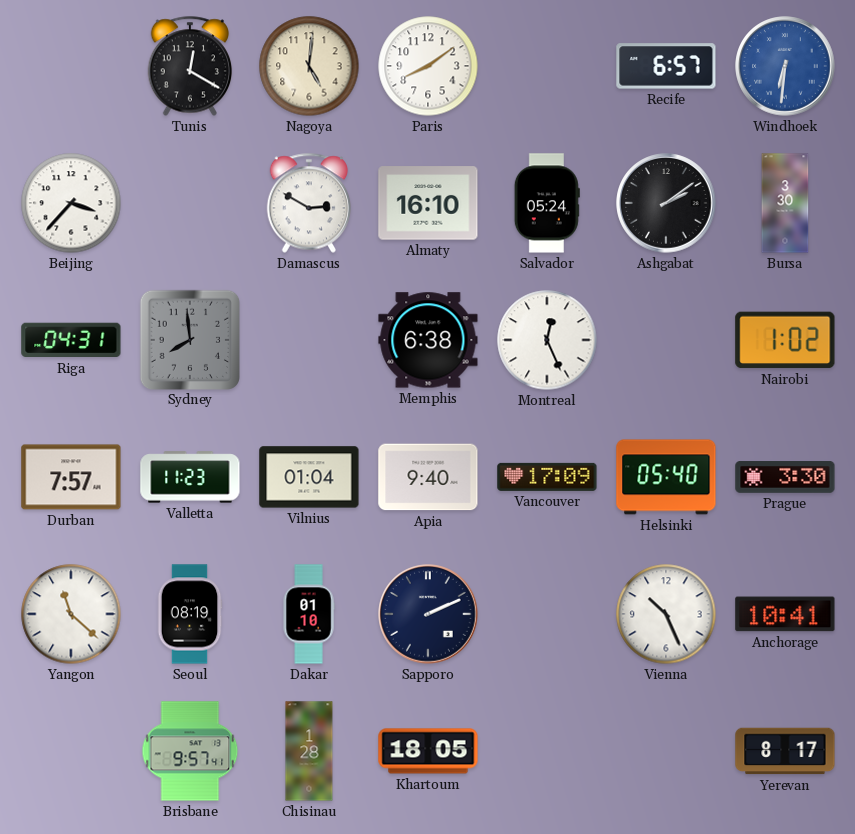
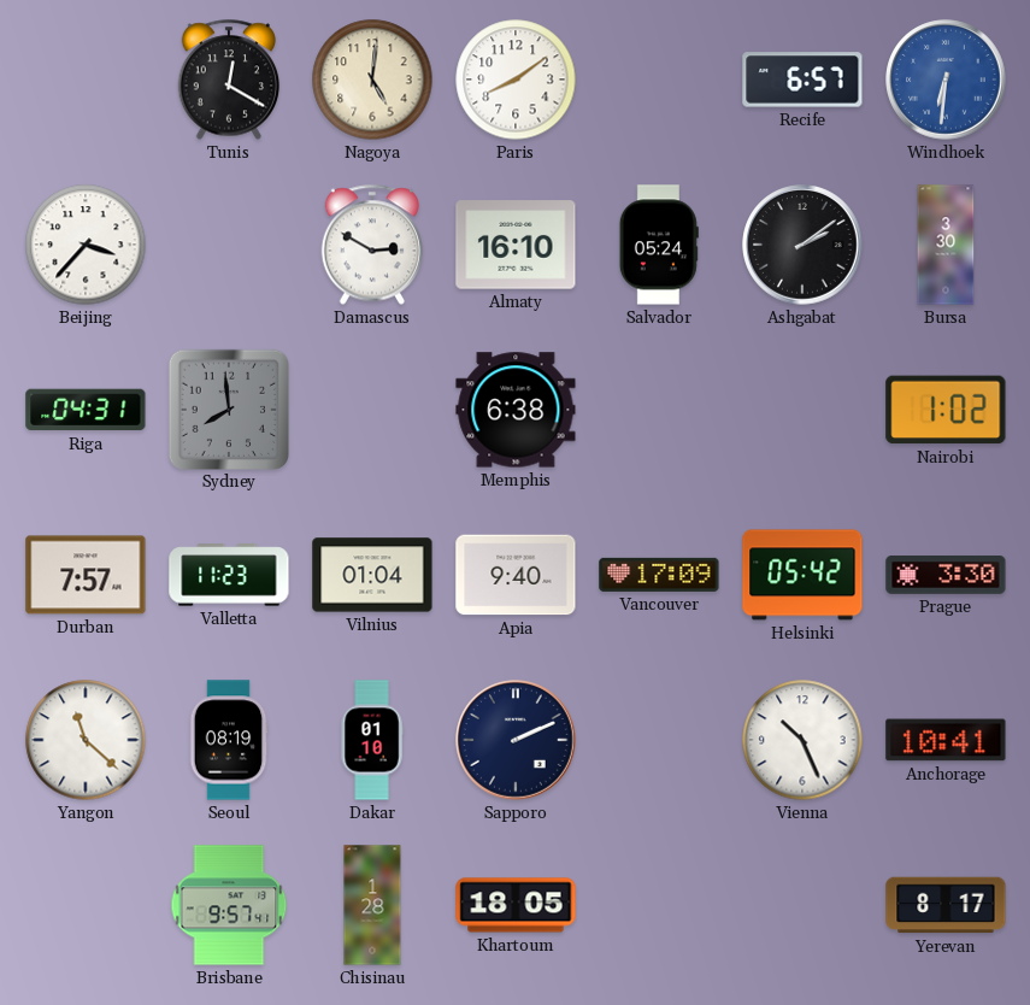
Montreal: 12:26 -> none (547, 340)
Helsinki: 05:40 -> 05:42 (802, 575)
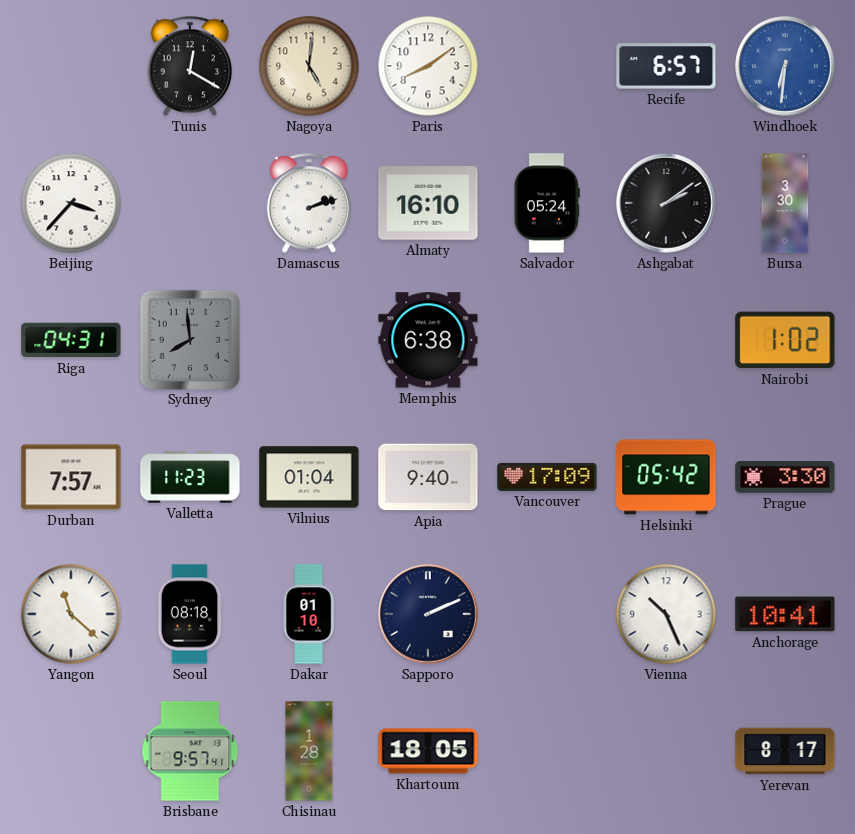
Damascus: 2:50 -> 2:12 (309, 203)
Seoul: 08:19 -> 08:18 (190, 614)
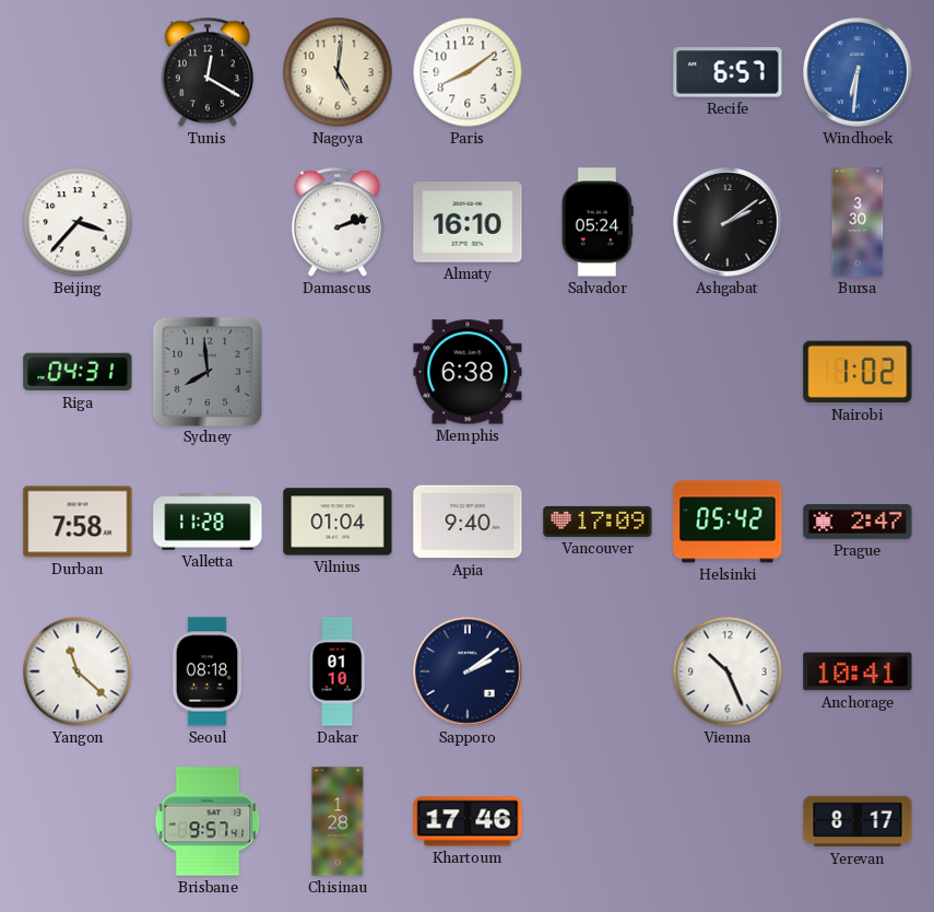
Durban: 7:57 -> 7:58 (78, 522)
Valletta: 11:23 -> 11:28 (208, 522)
Prague: 3:30 -> 2:47 (858, 523)
Sapporo: 2:11 -> 2:09 (468, 671)
Khartoum: 18:05 -> 17:46 (468, 821)
